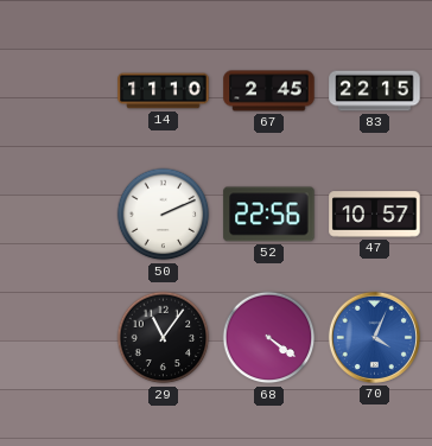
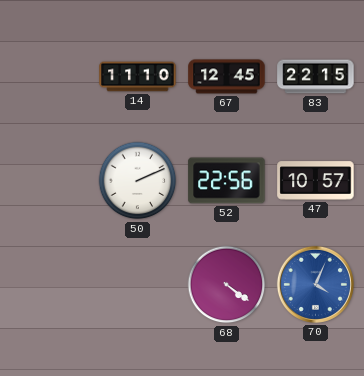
67: 2:45 -> 12:45 (227, 77)
29: 11:06 -> none (164, 338)
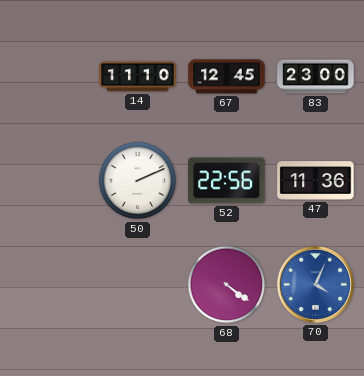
83: 22:15 -> 23:00 (316, 77)
47: 10:57 -> 11:36 (316, 181)
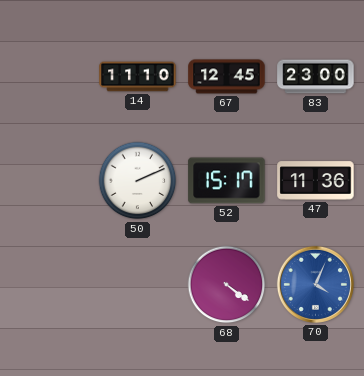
52: 22:56 -> 15:17 (227, 181)
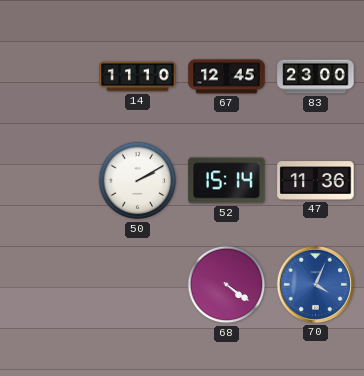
50: 2:11 -> 2:10 (138, 181)
52: 15:17 -> 15:14 (227, 181)
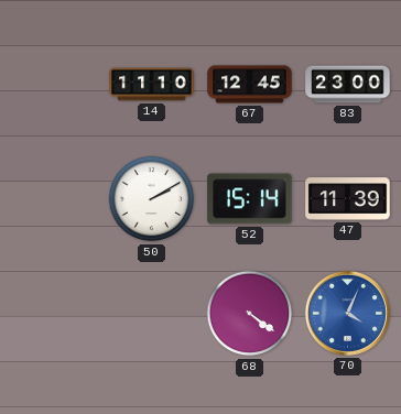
47: 11:36 -> 11:39 (348, 199)
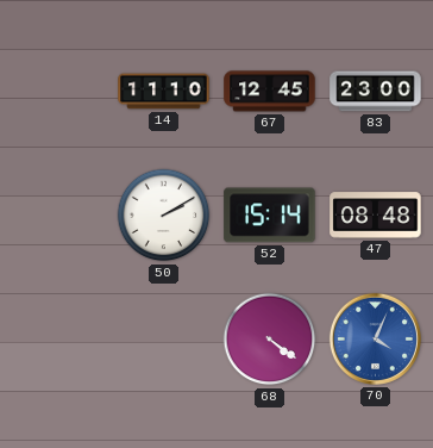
47: 11:39 -> 08:48 (376, 216)
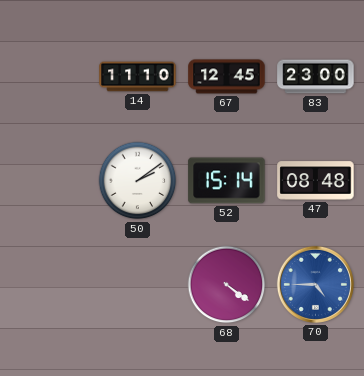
50: 2:10 -> 2:09 (138, 181)
70: 4:04 -> 4:45 (315, 284)
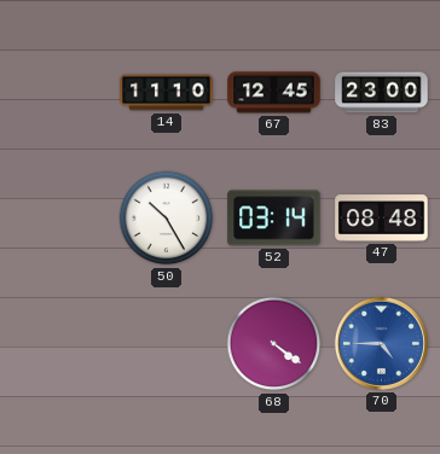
50: 2:09 -> 10:25 (167, 219)
52: 15:14 -> 03:14 (274, 219)
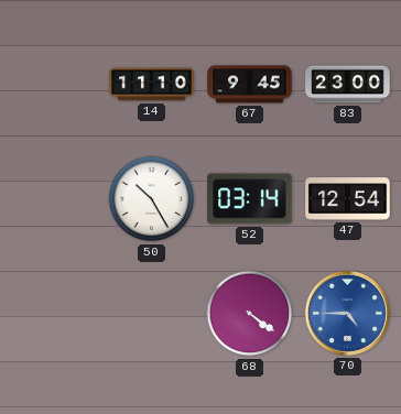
67: 12:45 -> 9:45 (250, 85)
47: 08:48 -> 12:54 (348, 199)
